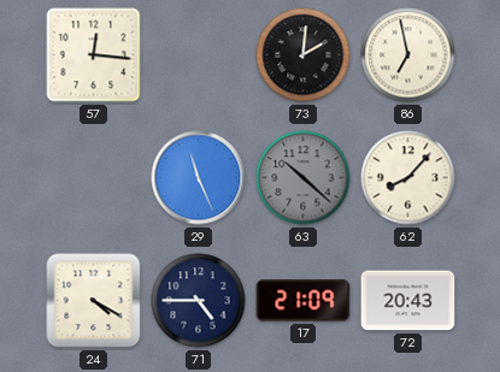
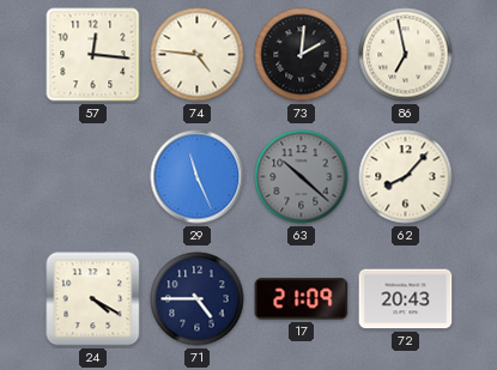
74: none -> 4:46 (198, 55)
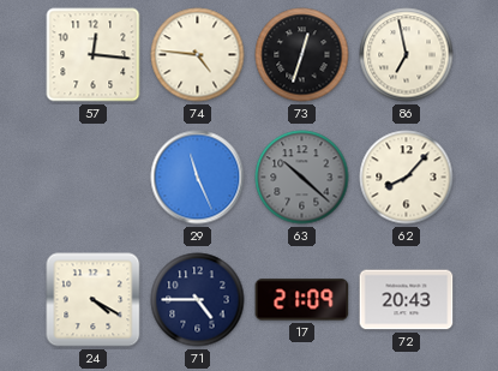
73: 2:01 -> 12:33 (302, 55)
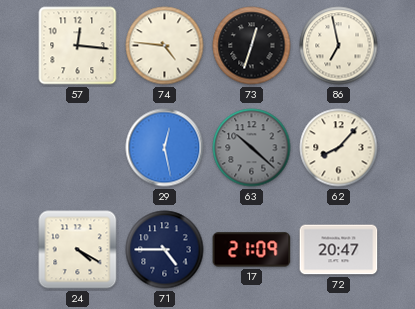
29: 11:26 -> 12:28 (165, 148)
72: 20:43 -> 20:47 (339, 250)
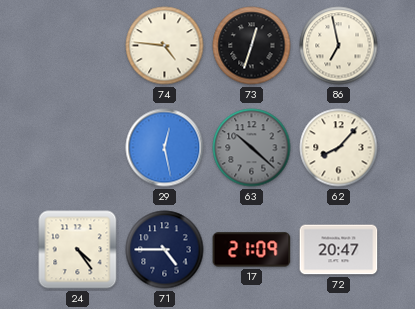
57: 12:16 -> none (78, 46)
24: 4:20 -> 4:24 (78, 250)
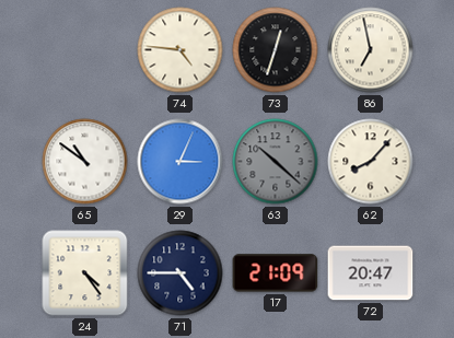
65: none -> 10:51 (85, 162)
29: 12:28 -> 3:04 (181, 162)
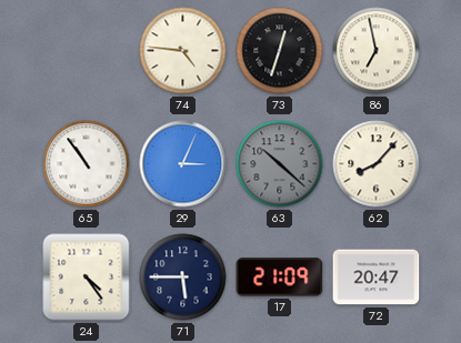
65: 10:51 -> 10:54 (87, 164)
71: 4:45 -> 5:45 (183, 278)
